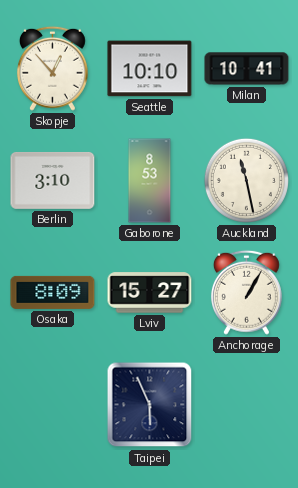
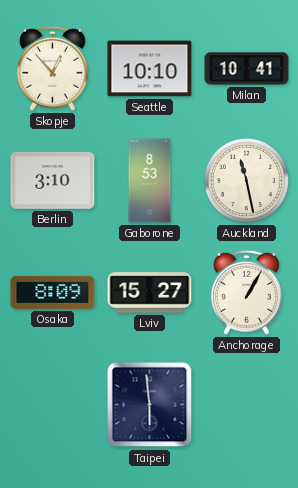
Taipei: 5:56 -> 5:59 (150, 405)
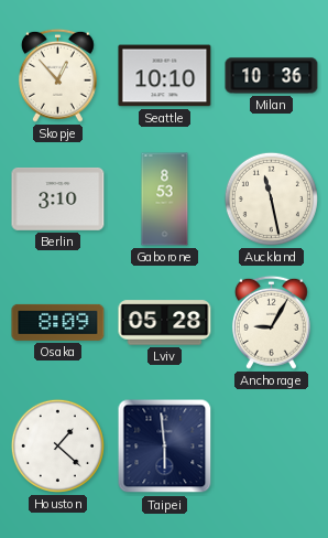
Milan: 10:41 -> 10:36 (272, 76)
Lviv: 15:27 -> 05:28 (165, 323)
Anchorage: 1:05 -> 9:05 (271, 322)
Houston: none -> 1:22 (57, 445)
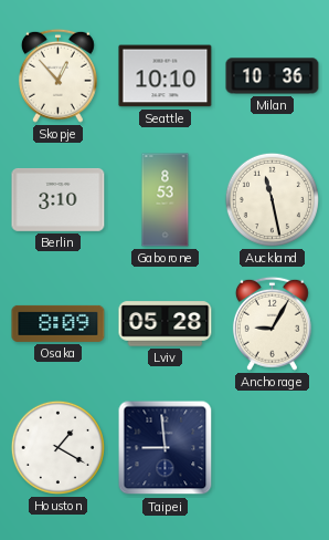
Houston: 1:22 -> 1:20 (57, 447)
Taipei: 5:59 -> 8:59 (166, 448)
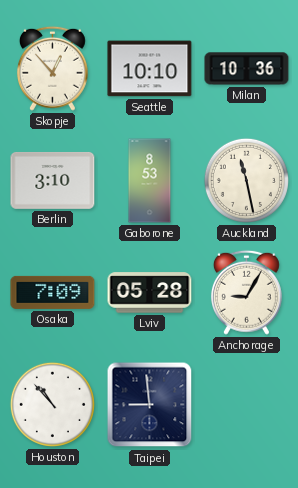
Osaka: 8:09 -> 7:09 (53, 292)
Houston: 1:20 -> 10:53 (52, 404)
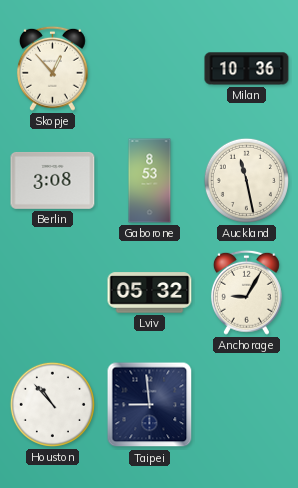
Seattle: 10:10 -> none (150, 69)
Berlin: 3:10 -> 3:08 (53, 180)
Osaka: 7:09 -> none (53, 292)
Lviv: 05:28 -> 05:32 (150, 293)
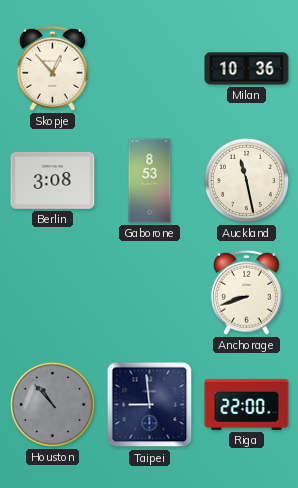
Lviv: 05:32 -> none (150, 293)
Anchorage: 9:05 -> 8:42 (246, 292)
Houston dial: white -> grey (52, 404)
Riga: none -> 22:00 (247, 404)
